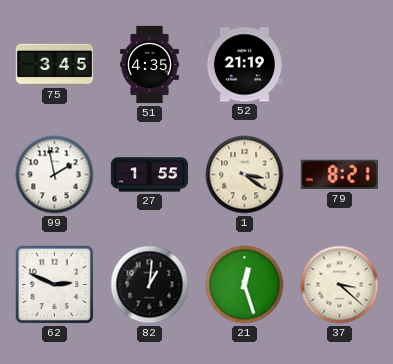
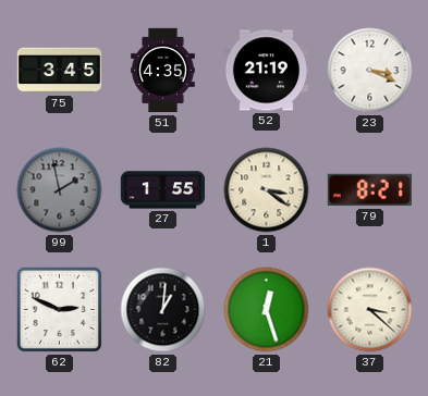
23: none -> 3:19 (370, 71)
99 dial: white -> grey (60, 190)
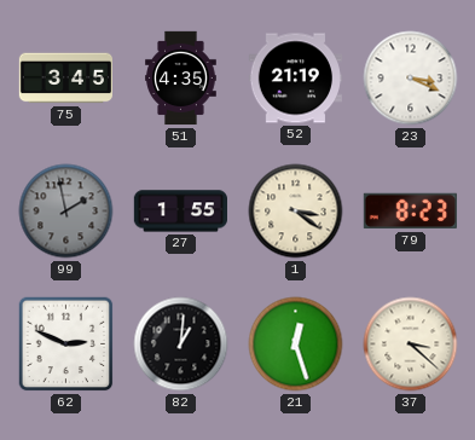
79: 8:21 -> 8:23 (410, 212)
